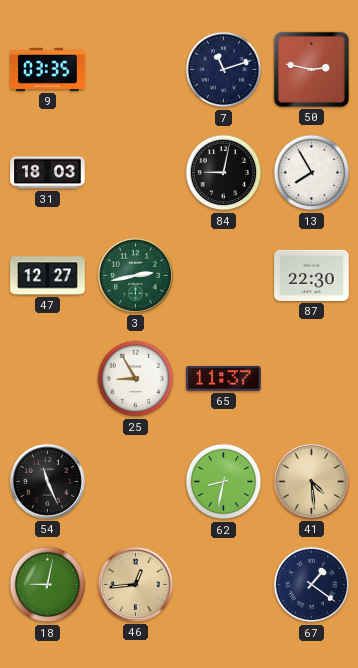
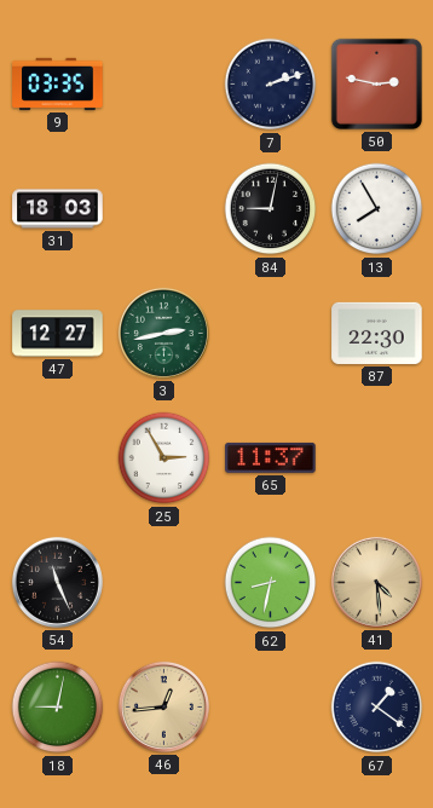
7: 11:12 -> 2:12 (271, 85)
25: 8:55 -> 2:55 (164, 458)
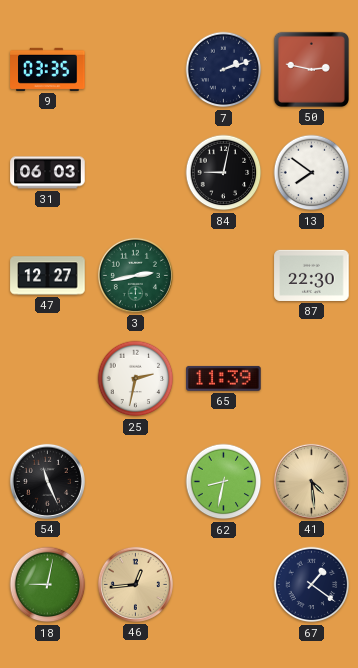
31: 18:03 -> 06:03 (48, 173)
13: 7:55 -> 7:51 (312, 173)
25: 2:55 -> 2:32 (136, 379)
65: 11:37 -> 11:39 (224, 378)
